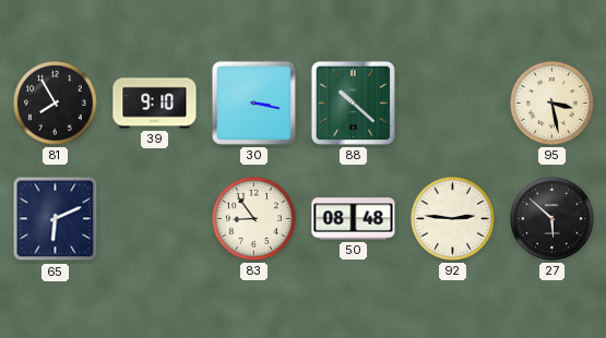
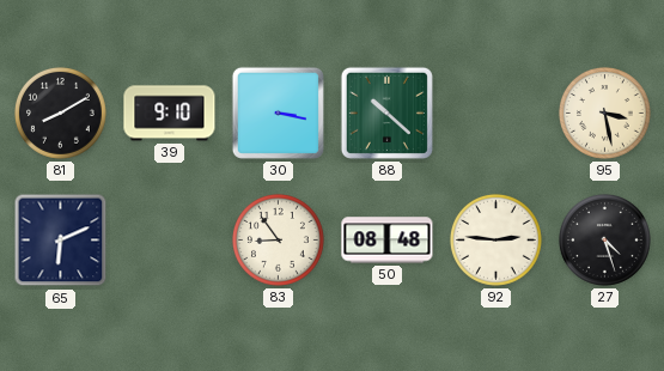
81: 7:55 -> 8:10 (60, 112)
27: 5:52 -> 4:27 (604, 239)
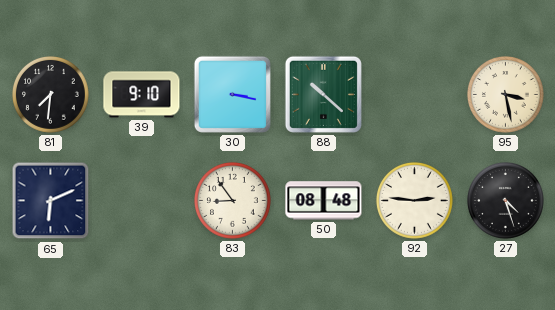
81: 8:10 -> 7:31 (50, 94)
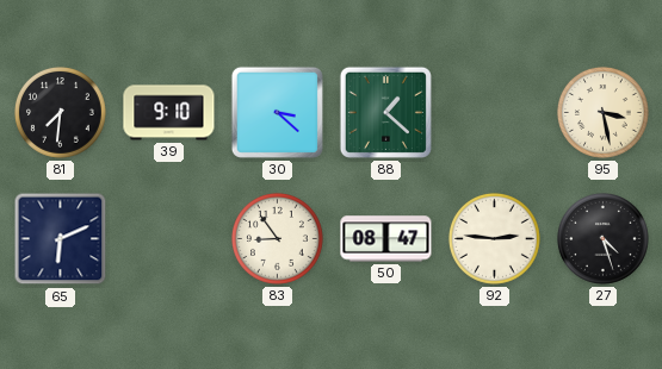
30: 3:17 -> 3:22 (277, 112)
88: 10:22 -> 1:22 (385, 112)
50: 08:48 -> 08:47 (386, 239)
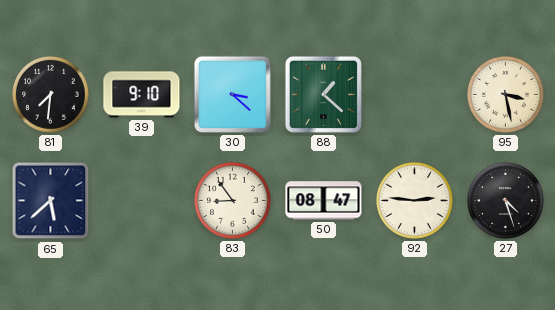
65: 6:11 -> 5:38 (51, 201)
